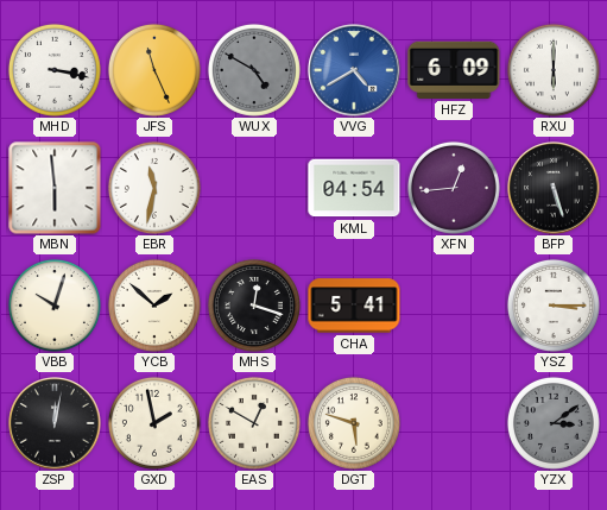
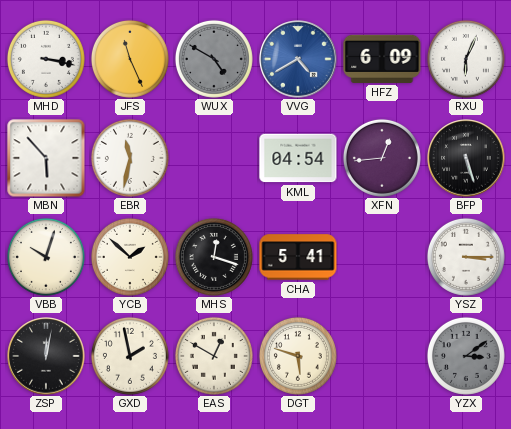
RXU: 6:00 -> 6:04 (466, 59)
MBN: 5:59 -> 5:53 (46, 158)
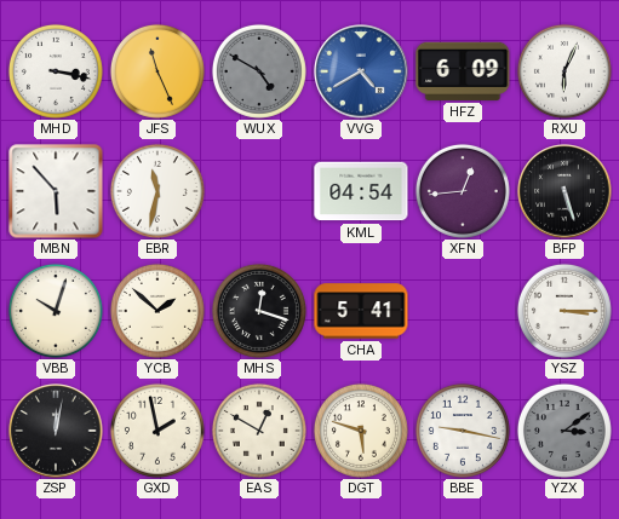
BBE: none -> 9:17 (463, 431)
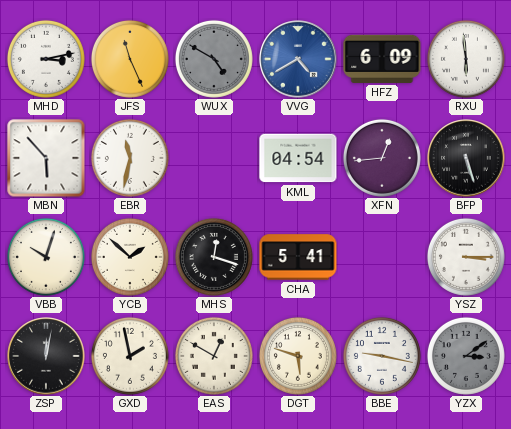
MHD: 3:17 -> 3:13 (46, 59)
RXU: 6:04 -> 5:59 (466, 59)
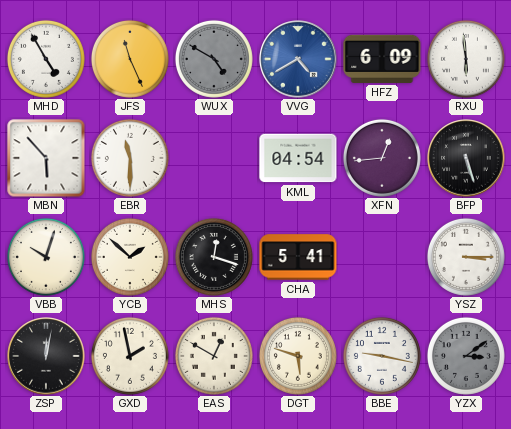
MHD: 3:13 -> 4:55 (46, 59)
EBR: 11:32 -> 11:30 (130, 158)
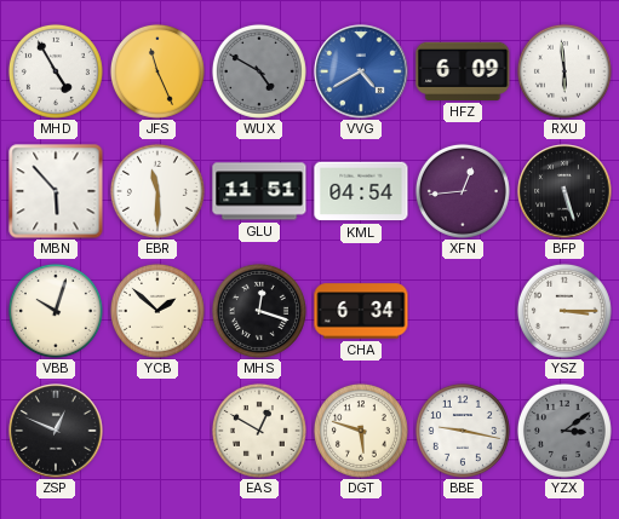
GLU: none -> 11:51 (259, 191)
CHA: 5:41 -> 6:34 (361, 311)
ZSP: 12:02 -> 12:49 (56, 431)
GXD: 1:58 -> none (130, 356)
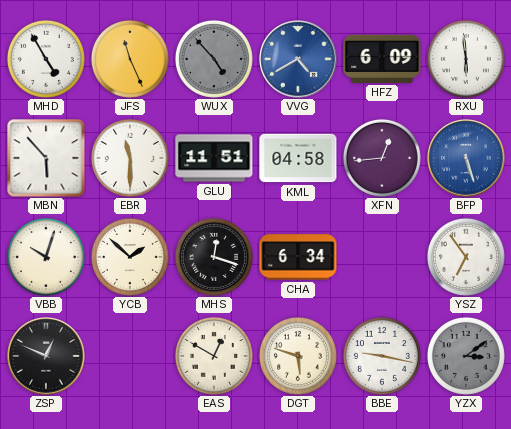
WUX: 4:50 -> 4:53 (214, 59)
KML: 04:54 -> 04:58 (298, 158)
BFP dial: black -> blue (466, 158)
YSZ: 3:15 -> 6:54 (466, 257)
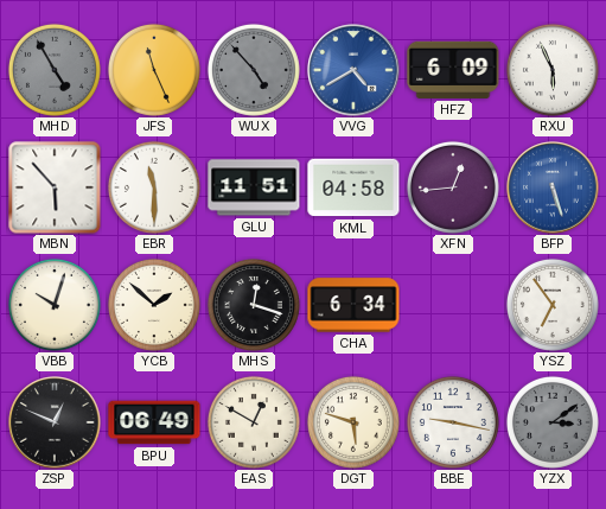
MHD dial: white -> grey (55, 70)
RXU: 5:59 -> 5:56 (553, 70)
BPU: none -> 06:49 (154, 422)
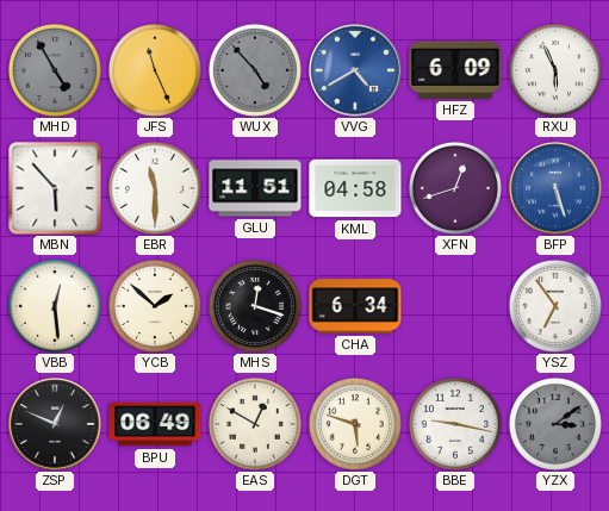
XFN: 12:44 -> 12:42 (455, 188)
VBB: 10:03 -> 12:29 (55, 306)
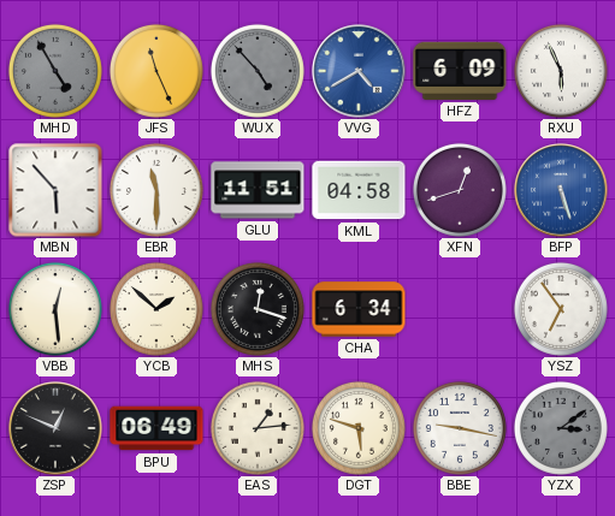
EAS: 12:50 -> 1:14 (258, 428)
